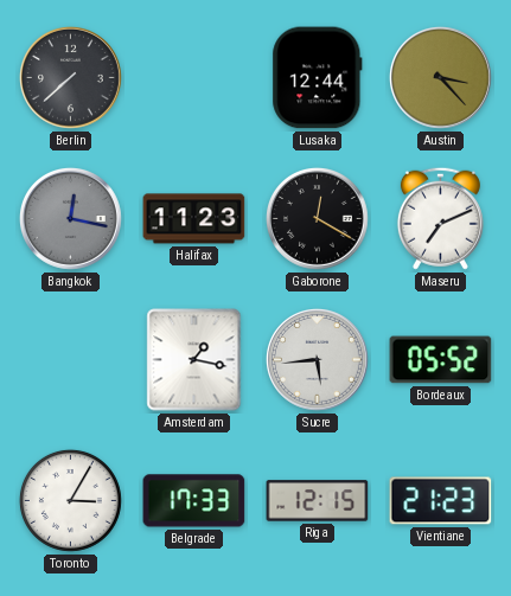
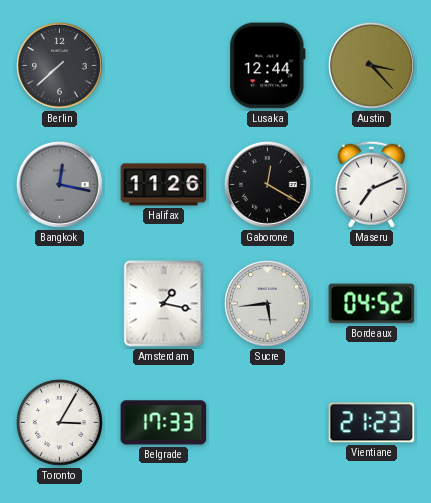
Halifax: 11:23 -> 11:26 (164, 185)
Bordeaux: 05:52 -> 04:52 (372, 304)
Riga: 12:15 -> none (318, 501)
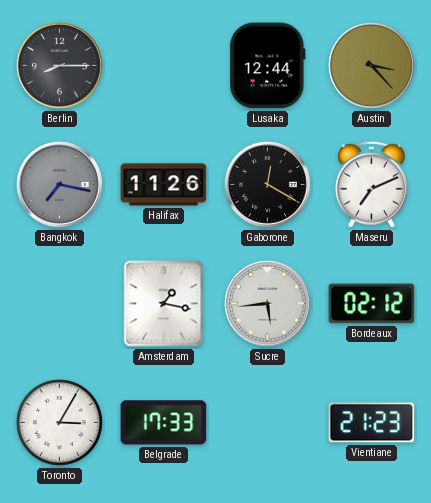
Berlin: 7:38 -> 8:15 (60, 66)
Bangkok: 12:17 -> 7:17 (60, 185)
Bordeaux: 04:52 -> 02:12 (372, 304)
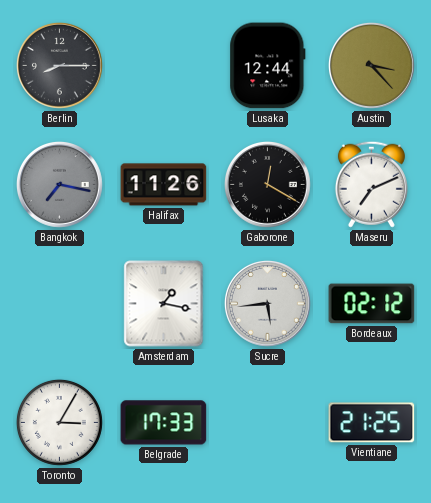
Vientiane: 21:23 -> 21:25 (372, 423)
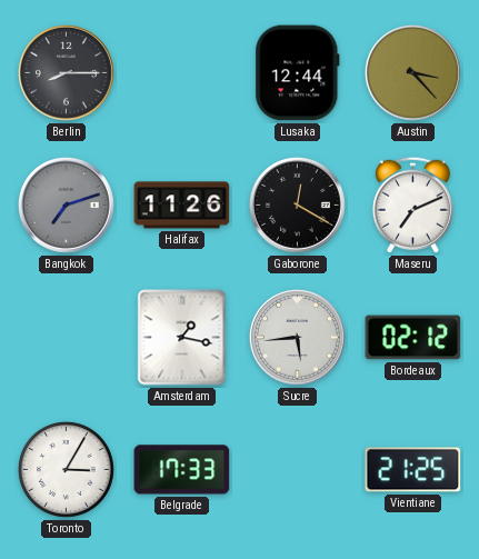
Bangkok: 7:17 -> 7:12 (67, 206)
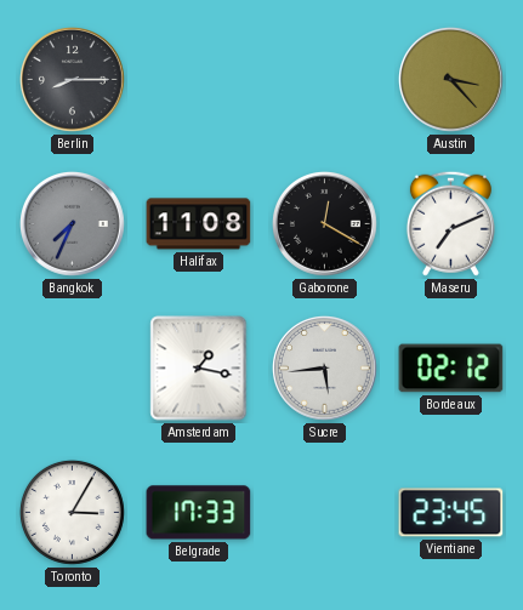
Lusaka: 12:44 -> none (298, 73)
Bangkok: 7:12 -> 7:34 (73, 224)
Halifax: 11:26 -> 11:08 (199, 224)
Vientiane: 21:25 -> 23:45 (451, 513)
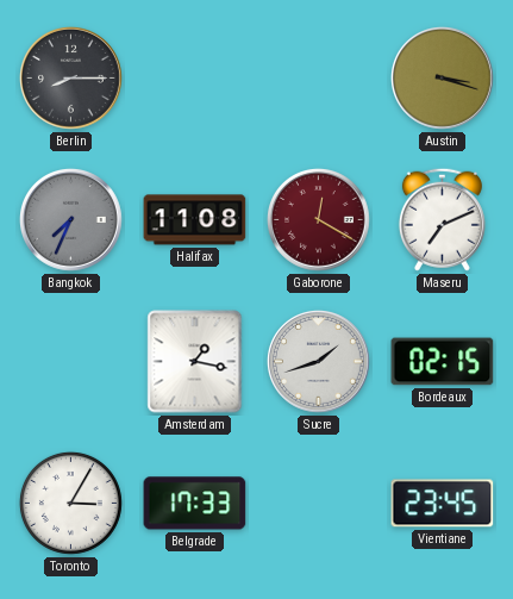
Austin: 3:23 -> 3:18 (443, 79)
Gaborone dial: black -> burgundy (319, 220)
Sucre: 5:44 -> 1:42 (319, 362)
Bordeaux: 02:12 -> 02:15 (443, 362)
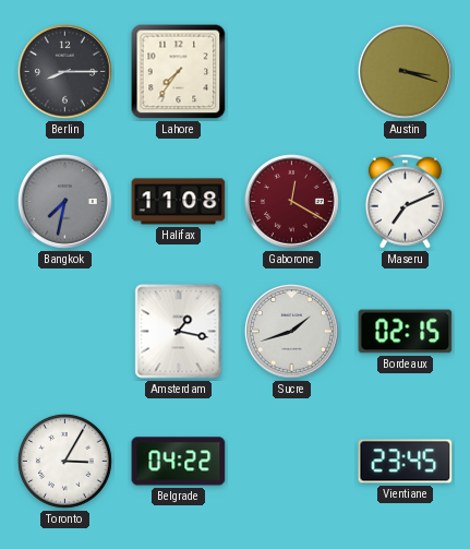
Lahore: none -> 7:36 (179, 72)
Bangkok: 7:34 -> 7:32 (65, 202)
Belgrade: 17:33 -> 04:22 (179, 462)
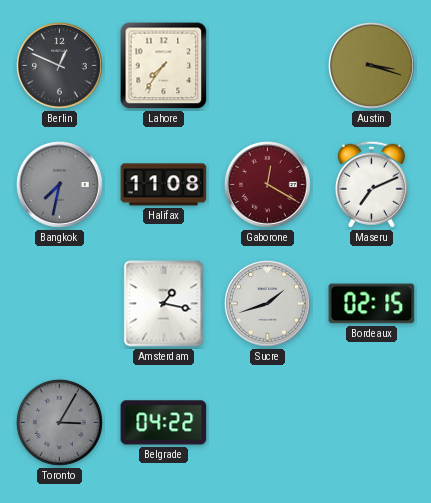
Berlin: 8:15 -> 12:49 (60, 66)
Toronto dial: white -> grey (59, 422)
Vientiane: 23:45 -> none (406, 462)
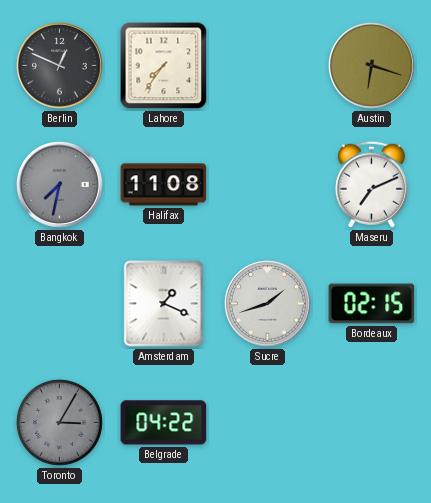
Austin: 3:18 -> 6:18 (372, 66)
Gaborone: 12:20 -> none (268, 185)
Amsterdam: 1:17 -> 1:19 (164, 304)
